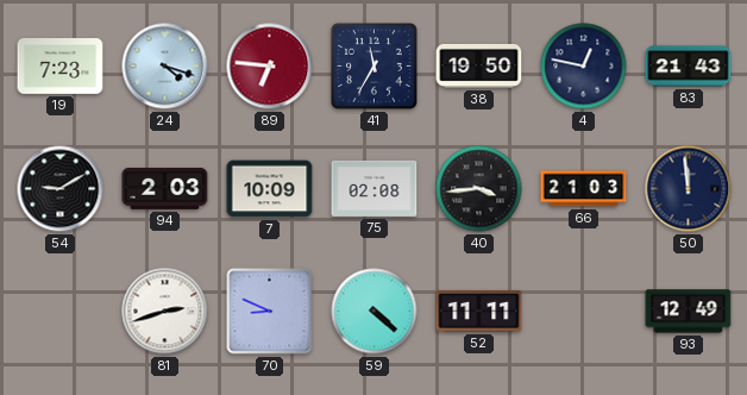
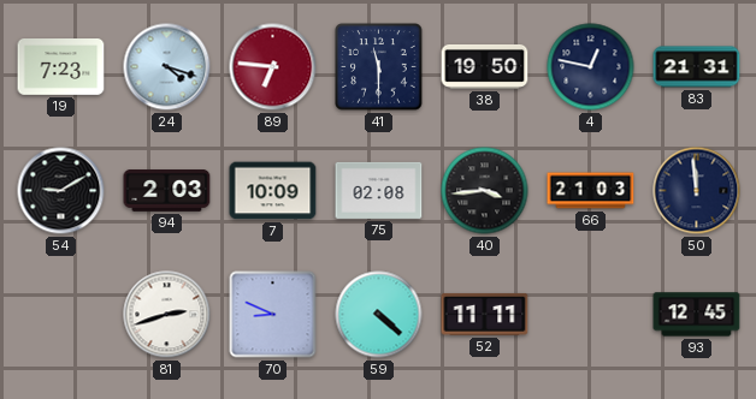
41: 11:35 -> 11:30 (379, 67)
83: 21:43 -> 21:31 (697, 67)
93: 12:49 -> 12:45 (697, 315)
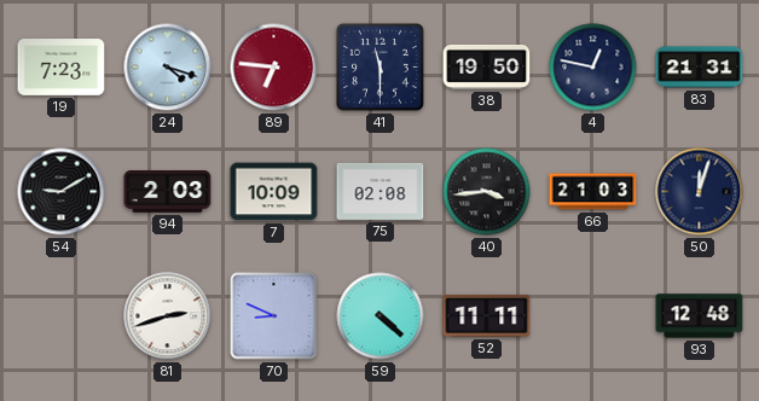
50: 11:59 -> 12:03 (700, 192)
93: 12:45 -> 12:48 (700, 316)
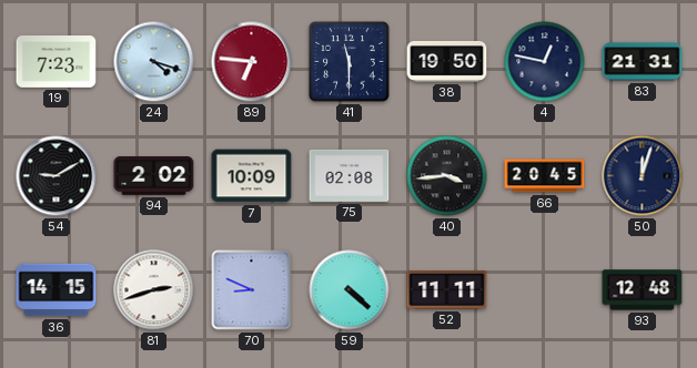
94: 2:03 -> 2:02 (154, 176)
66: 21:03 -> 20:45 (545, 176)
36: none -> 14:15 (57, 290)
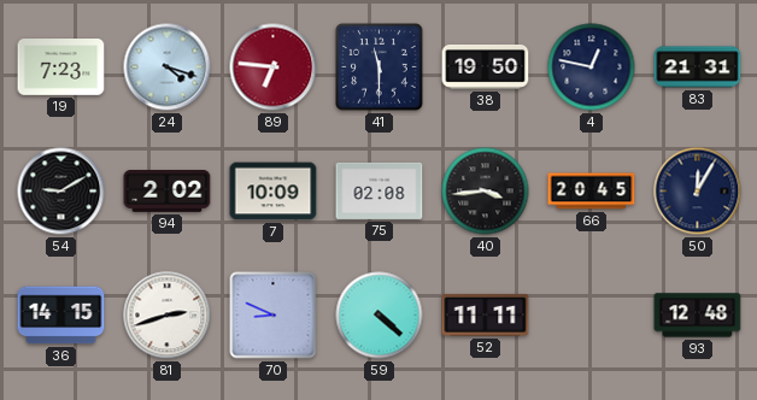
50: 12:03 -> 12:05 (698, 192)
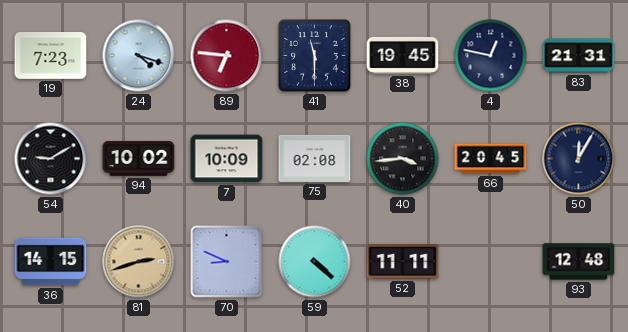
38: 19:50 -> 19:45 (403, 55)
94: 2:02 -> 10:02 (139, 159)
81 dial: white -> champagne (139, 262)
